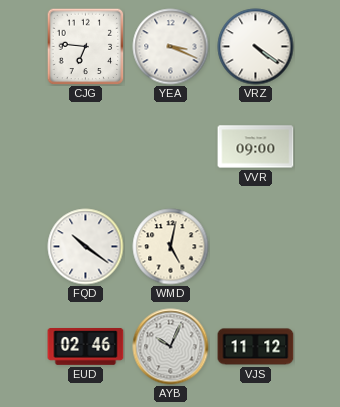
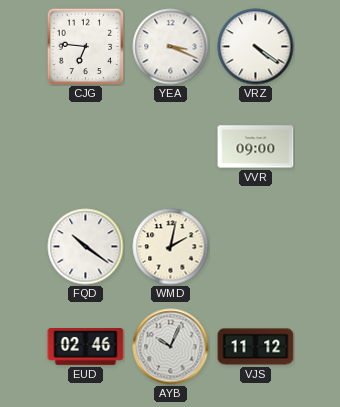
WMD: 5:02 -> 2:02 (171, 247)
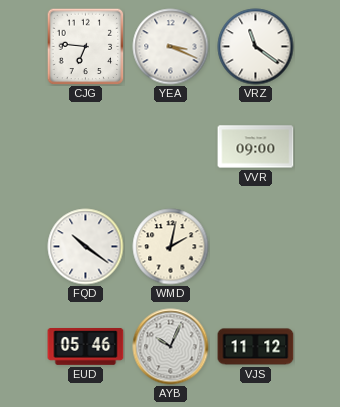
VRZ: 4:21 -> 11:21 (256, 47)
EUD: 02:46 -> 05:46 (86, 347)
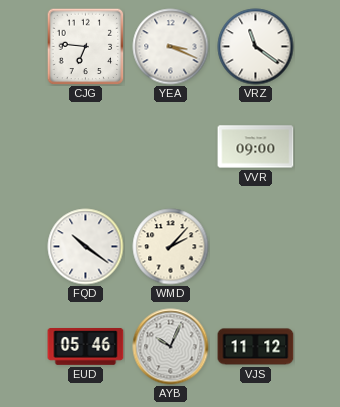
WMD: 2:02 -> 2:07 (171, 247)
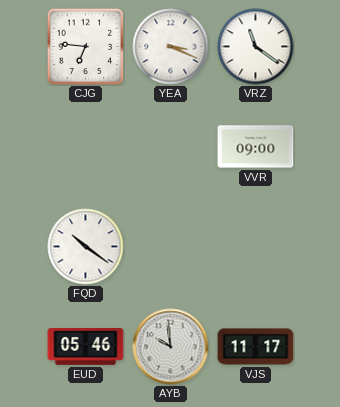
WMD: 2:07 -> none (171, 247)
AYB: 10:04 -> 9:59 (171, 347)
VJS: 11:12 -> 11:17 (256, 347)
